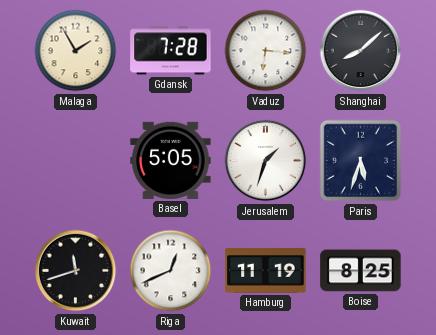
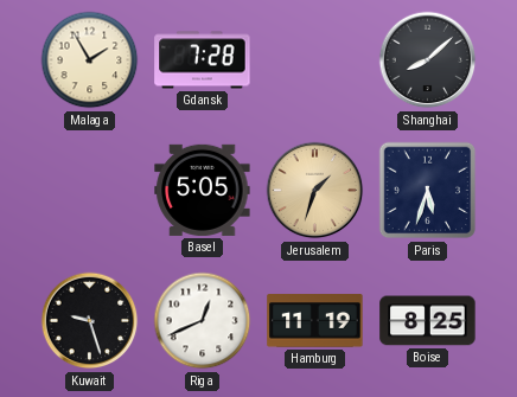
Vaduz: 6:16 -> none (266, 51)
Jerusalem dial: white -> champagne (315, 191)
Kuwait: 11:42 -> 9:27 (90, 321)
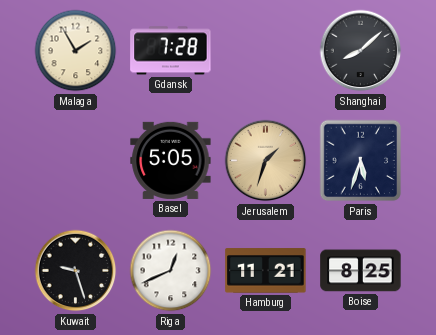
Hamburg: 11:19 -> 11:21 (266, 271)
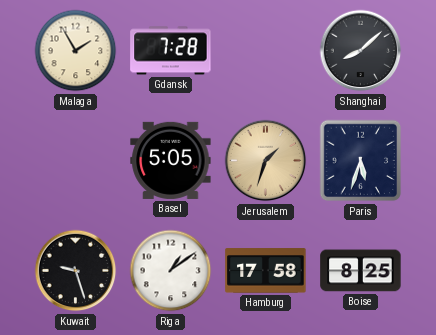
Riga: 12:41 -> 1:09 (171, 271)
Hamburg: 11:21 -> 17:58 (266, 271)
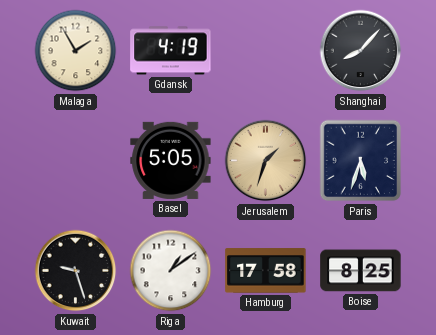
Gdansk: 7:28 -> 4:19 (171, 51)
Shanghai: 8:08 -> 8:07 (361, 51)
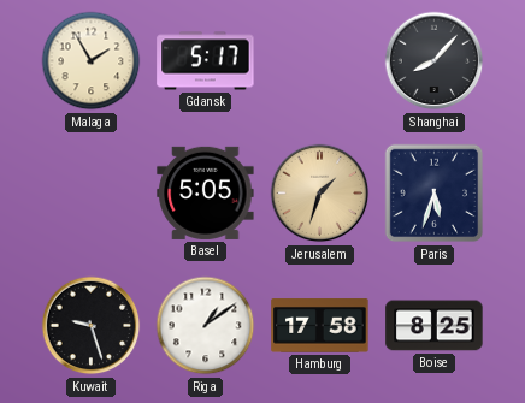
Gdansk: 4:19 -> 5:17 (206, 61)
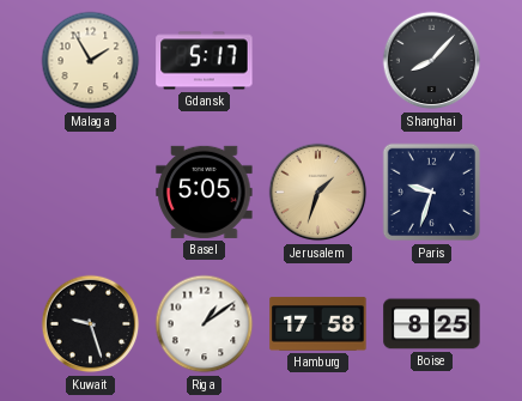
Paris: 5:33 -> 9:33 (432, 193)
